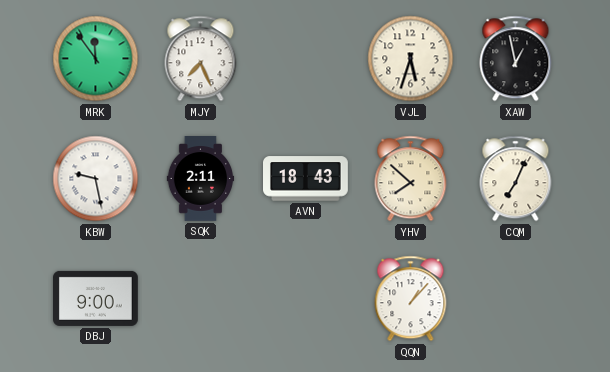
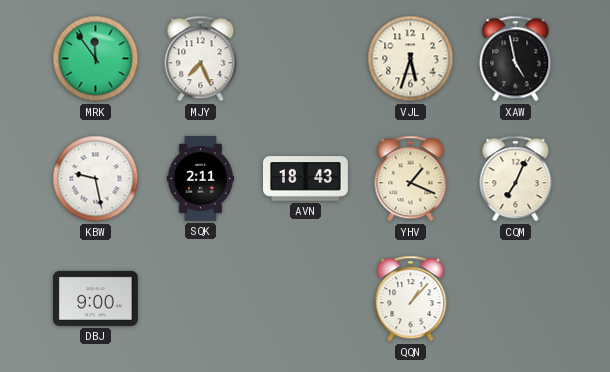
XAW: 12:58 -> 4:58 (516, 59)
YHV: 7:52 -> 1:19 (411, 179)
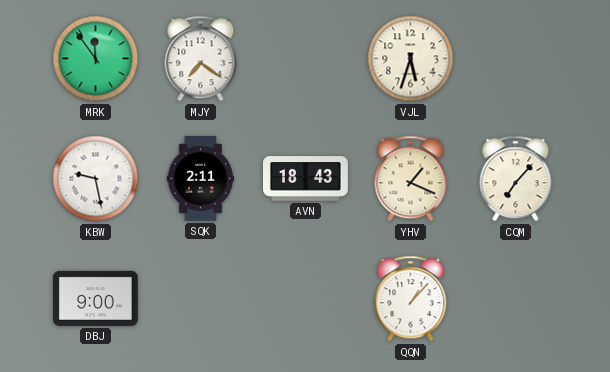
MJY: 7:26 -> 7:21 (201, 59)
XAW: 4:58 -> none (516, 59)
CQM: 7:04 -> 7:07 (516, 179)
